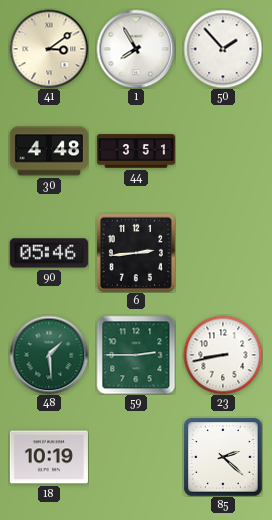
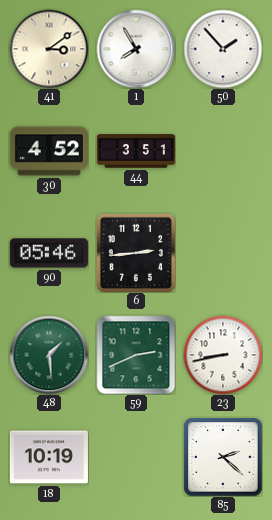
30: 4:48 -> 4:52 (49, 151)
59: 2:45 -> 2:41 (136, 355)
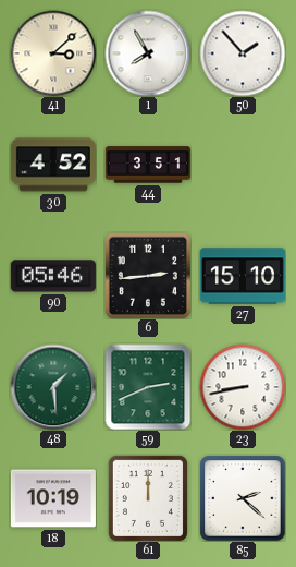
41: 3:09 -> 3:08 (53, 53)
27: none -> 15:10 (243, 276)
61: none -> 12:00 (148, 498)
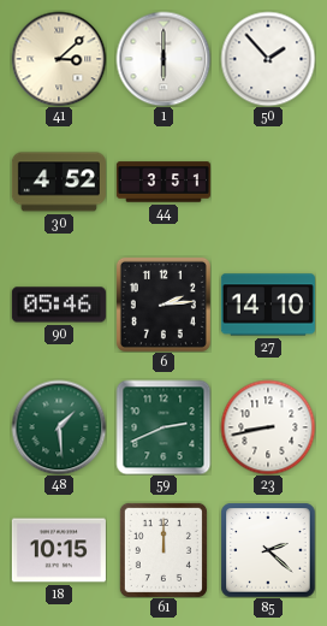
1: 7:55 -> 6:00 (163, 59)
6: 2:44 -> 2:14 (163, 305)
27: 15:10 -> 14:10 (268, 305)
18: 10:19 -> 10:15 (59, 550)
